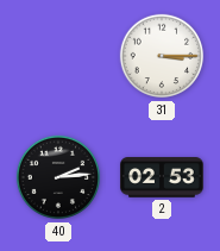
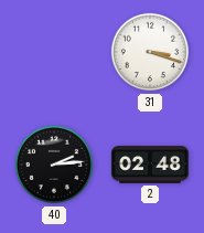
31: 3:15 -> 3:18 (150, 52)
2: 02:53 -> 02:48 (151, 165)
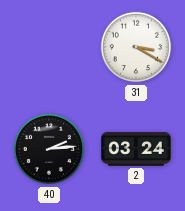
31: 3:18 -> 3:20 (136, 47)
2: 02:48 -> 03:24 (137, 149)
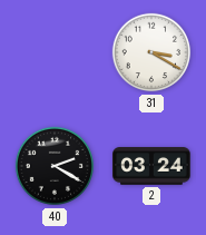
40: 2:14 -> 2:20 (55, 166)
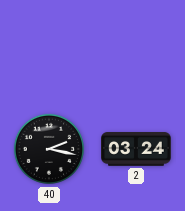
31: 3:20 -> none (151, 52)
40: 2:20 -> 2:17 (49, 149)
